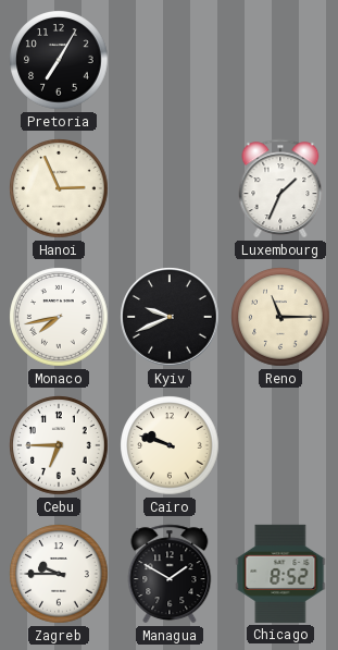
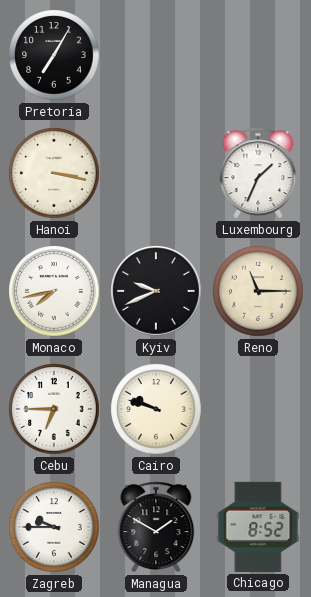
Hanoi: 2:56 -> 3:17 (54, 173)
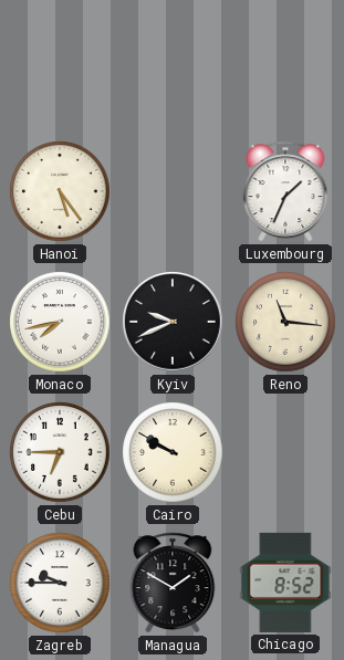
Pretoria: 7:05 -> none (54, 55)
Hanoi: 3:17 -> 5:24 (60, 191)
Reno: 11:15 -> 11:16 (285, 322)
Cairo: 9:48 -> 9:50 (173, 452)
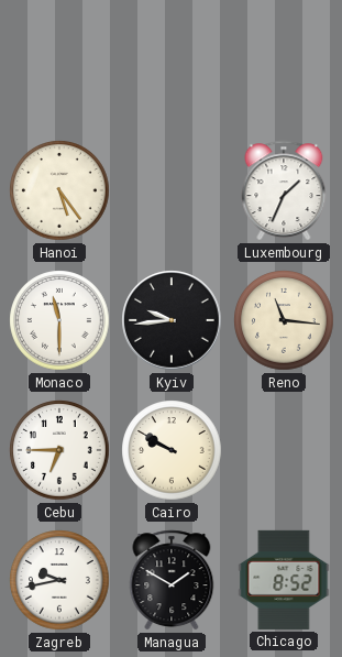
Monaco: 7:43 -> 11:30 (59, 320)
Kyiv: 9:41 -> 9:44 (172, 320)
Zagreb: 9:45 -> 9:43 (59, 580)
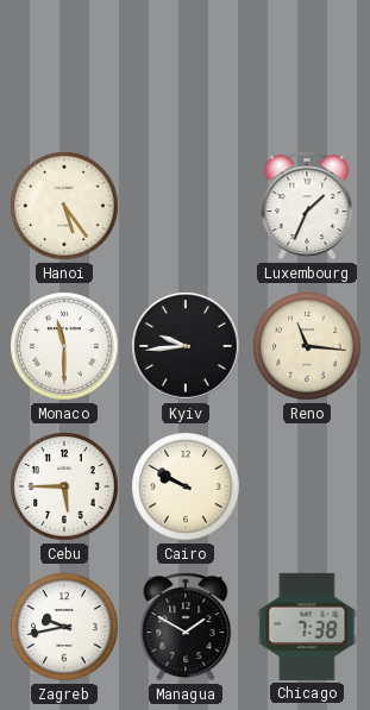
Cebu: 6:45 -> 5:45 (64, 486)
Chicago: 8:52 -> 7:38 (307, 627)
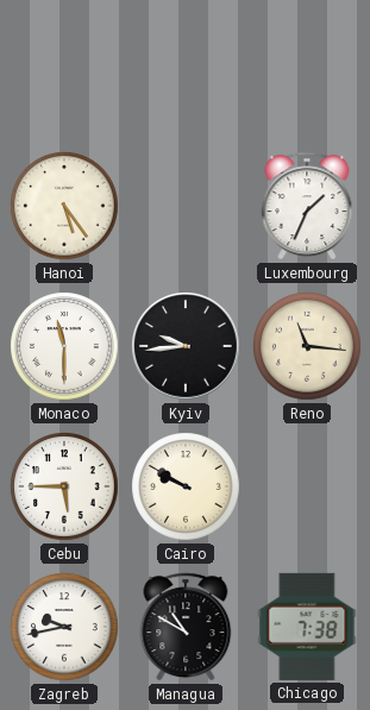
Managua: 1:50 -> 10:50 (186, 627)
